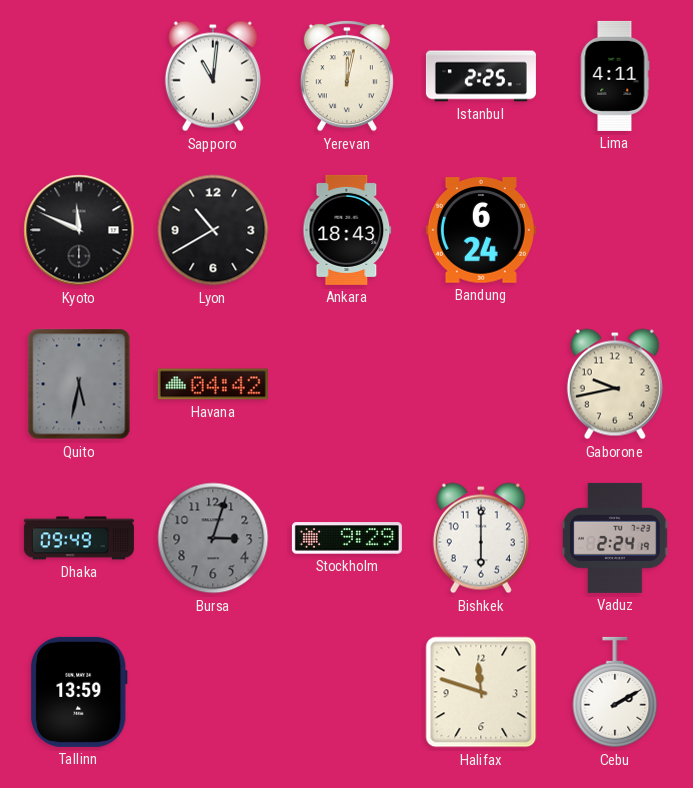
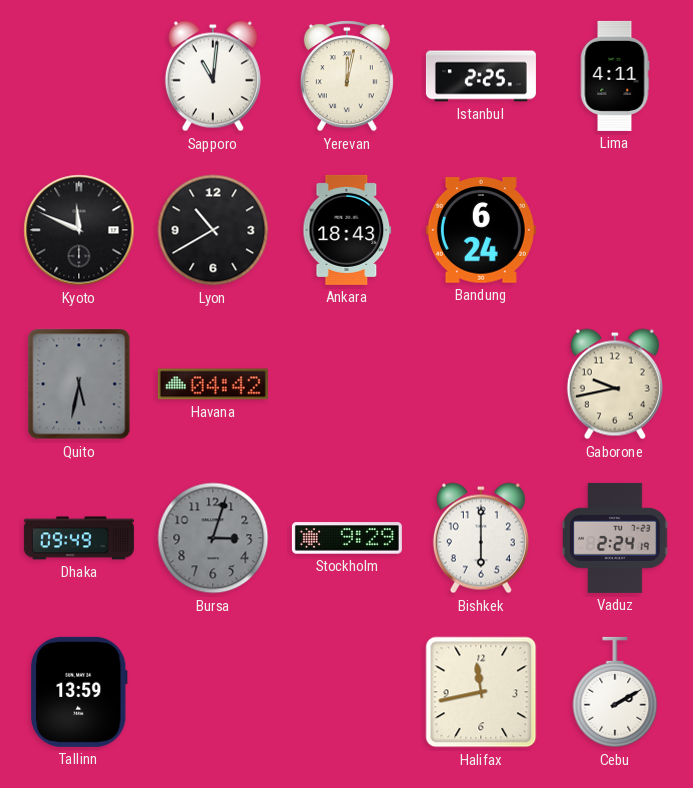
Halifax: 11:48 -> 11:43 (481, 692)
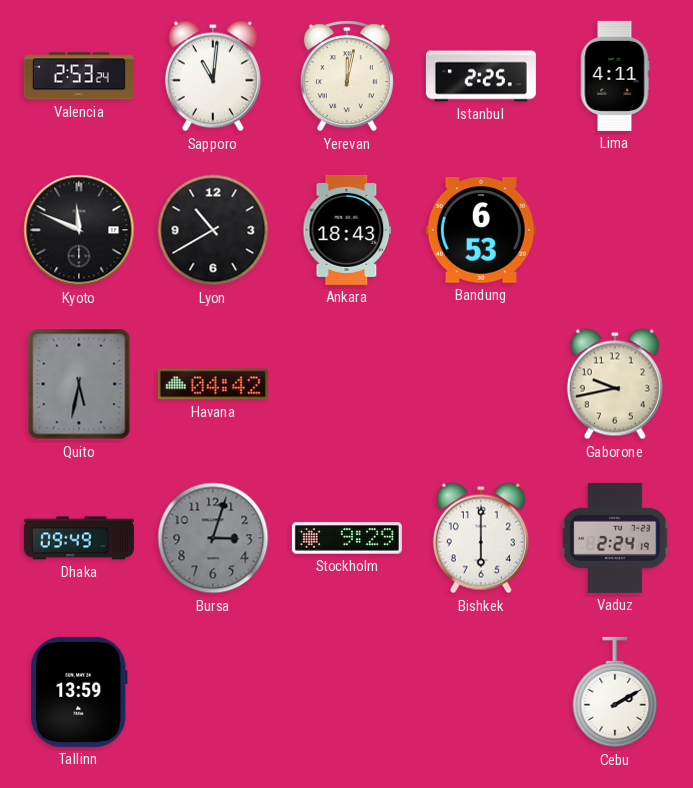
Valencia: none -> 2:53 (79, 76)
Bandung: 6:24 -> 6:53 (481, 230)
Halifax: 11:43 -> none (481, 692)
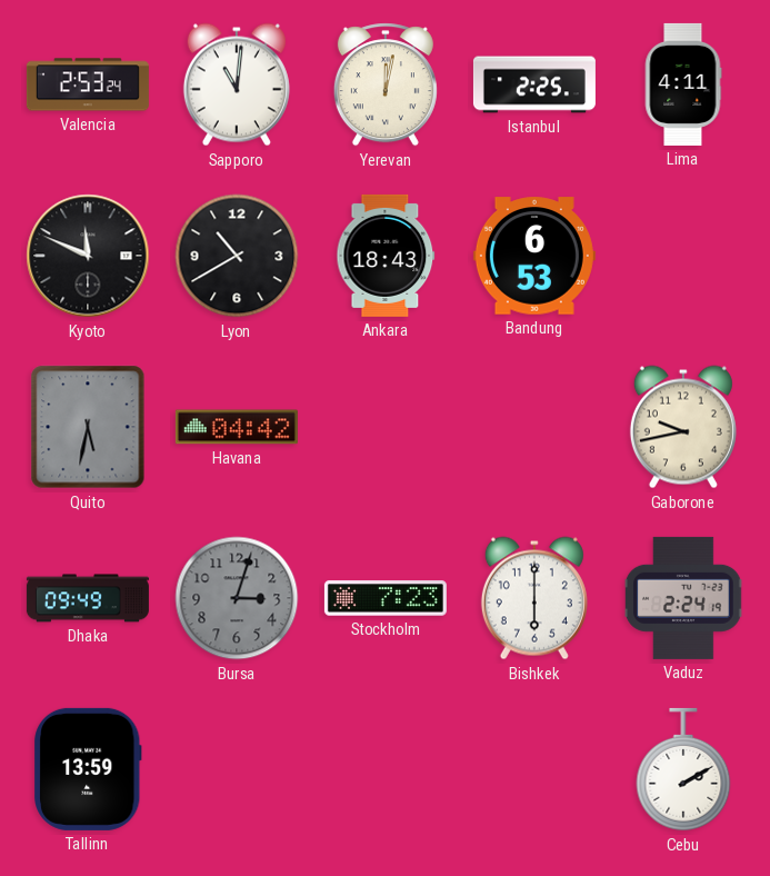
Stockholm: 9:29 -> 7:23 (386, 598)
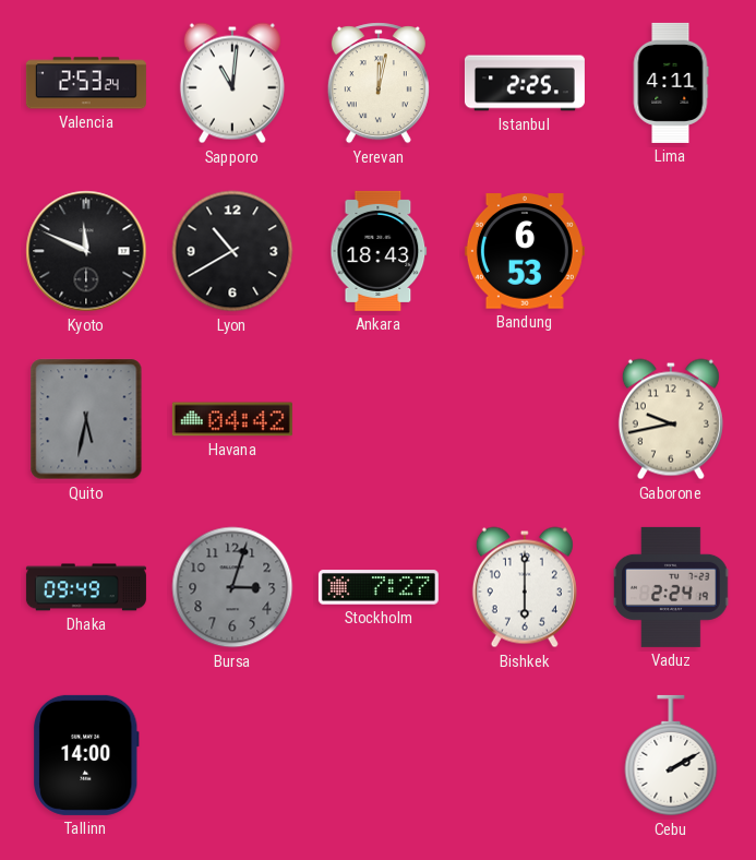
Stockholm: 7:23 -> 7:27 (379, 587)
Tallinn: 13:59 -> 14:00 (87, 755)
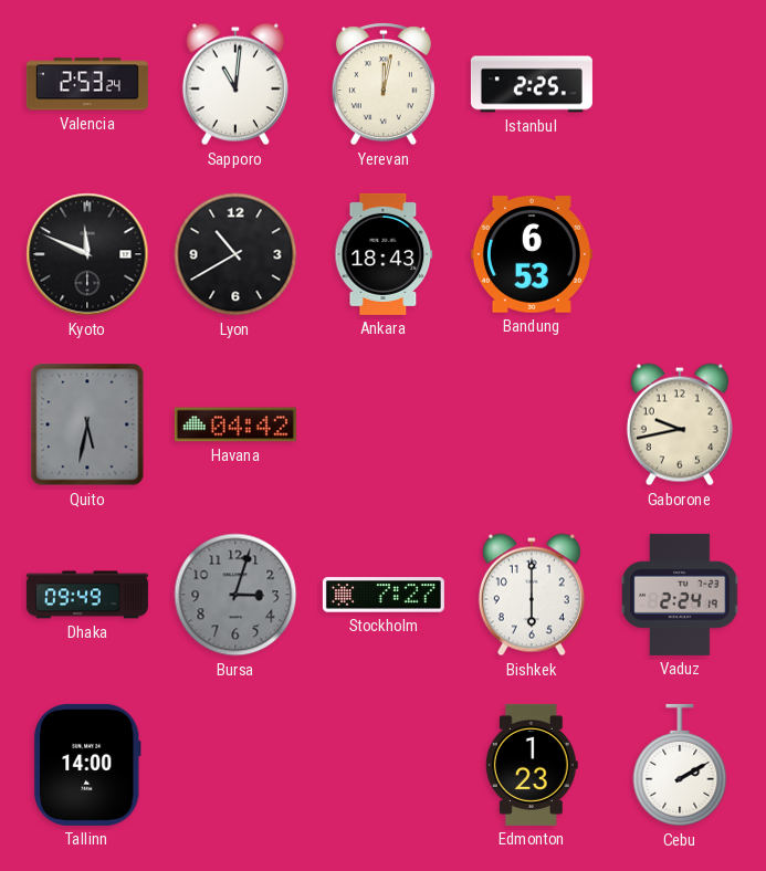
Lima: 4:11 -> none (671, 83)
Edmonton: none -> 1:23 (532, 765)
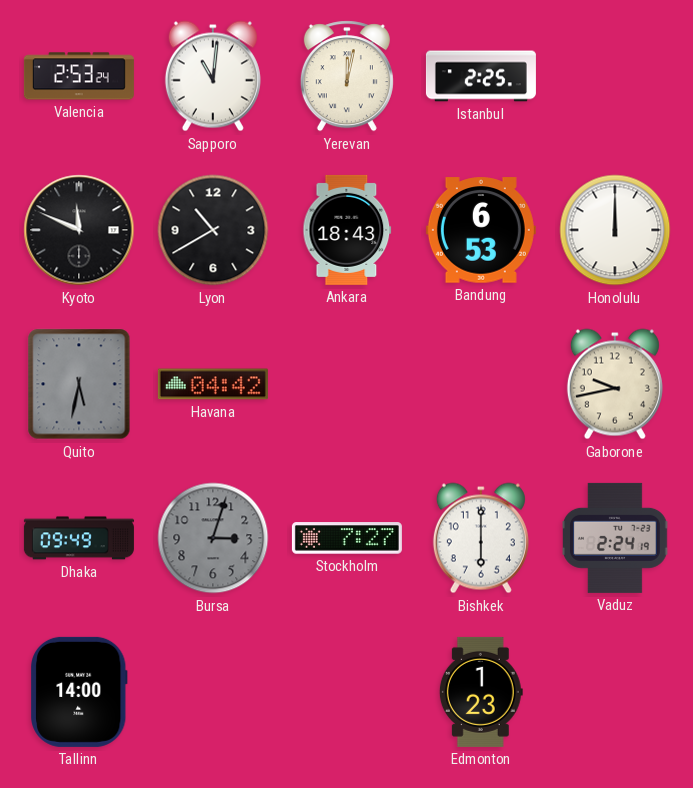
Honolulu: none -> 12:00 (615, 230)
Cebu: 2:10 -> none (680, 765)
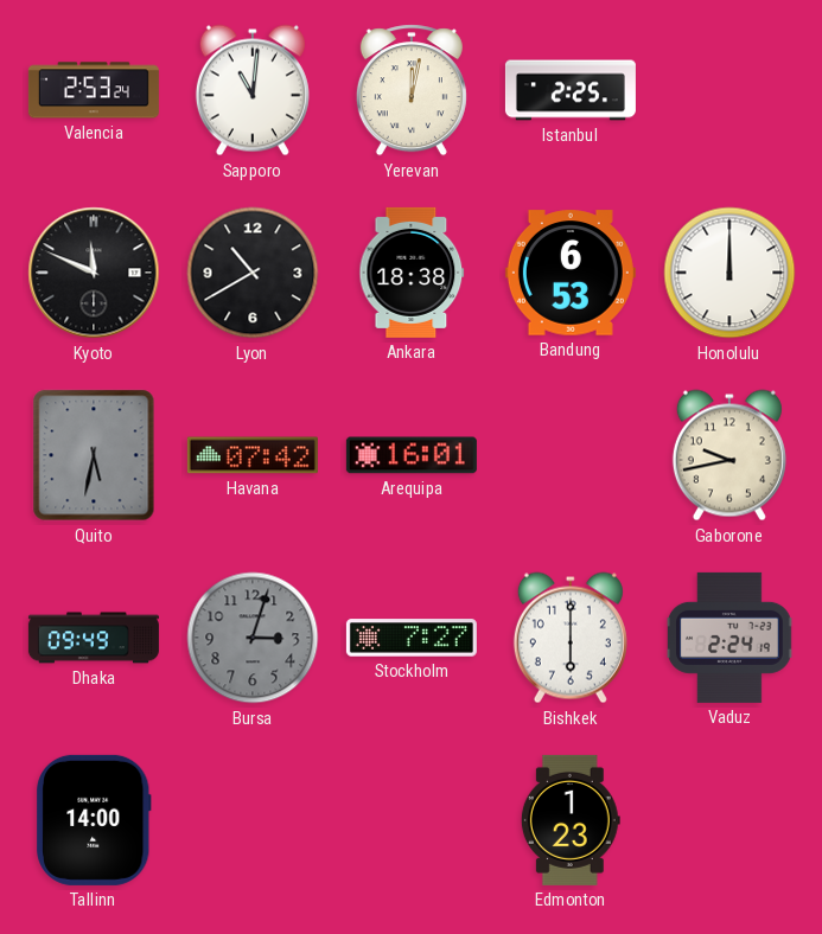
Ankara: 18:43 -> 18:38 (412, 273)
Havana: 04:42 -> 07:42 (253, 455)
Arequipa: none -> 16:01 (412, 455)
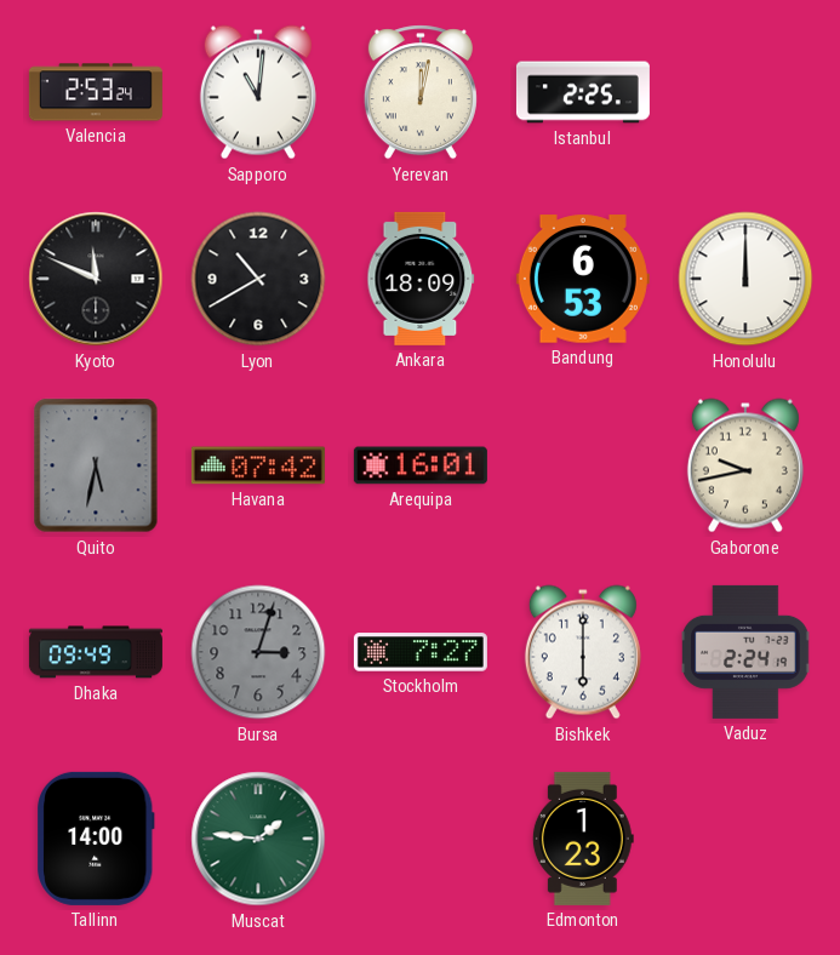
Ankara: 18:38 -> 18:09 (421, 279)
Muscat: none -> 1:46 (258, 839)
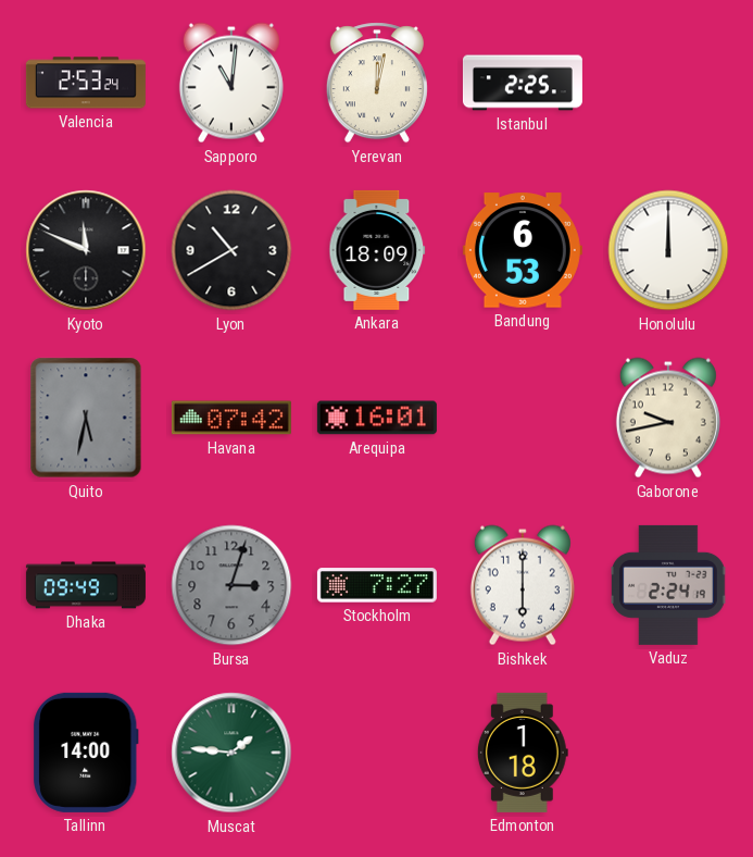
Edmonton: 1:23 -> 1:18 (523, 753)
